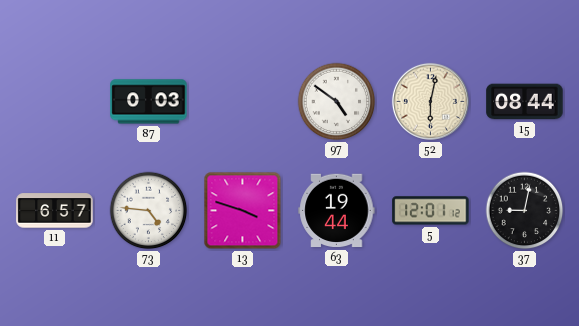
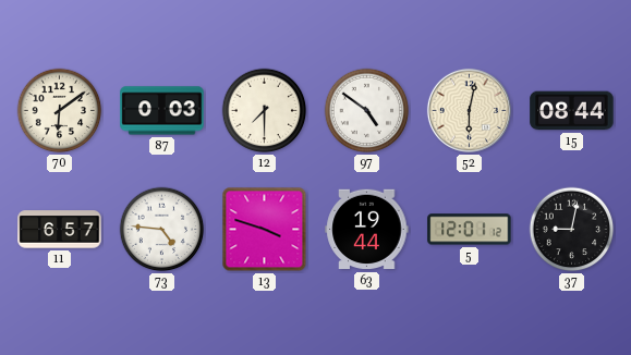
70: none -> 6:09 (60, 111)
12: none -> 7:30 (265, 111)
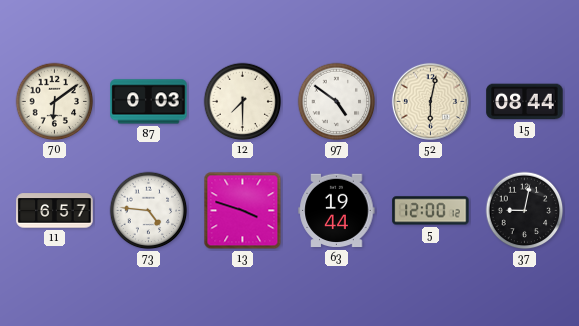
5: 12:01 -> 12:00 (431, 211)
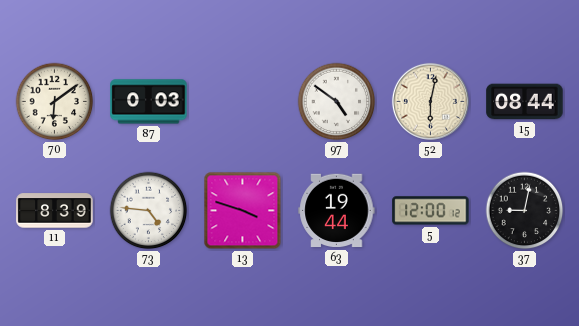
12: 7:30 -> none (243, 102)
11: 6:57 -> 8:39 (55, 211)
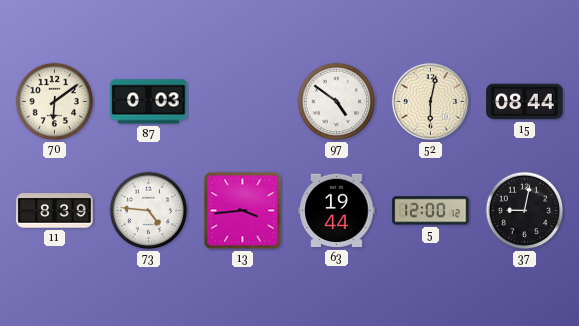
13: 3:48 -> 3:44 (243, 211)
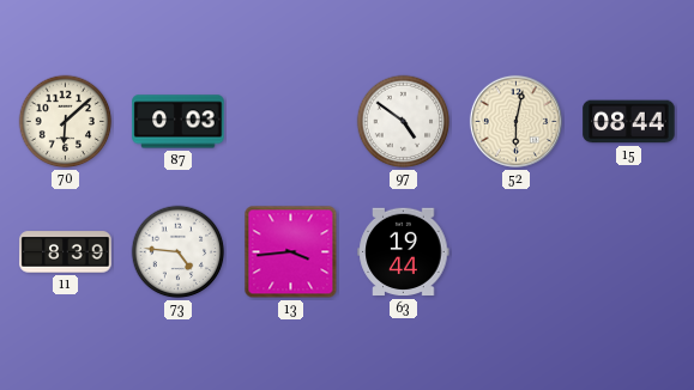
70: 6:09 -> 6:08 (66, 122)
5: 12:00 -> none (431, 211)
37: 9:02 -> none (525, 211)
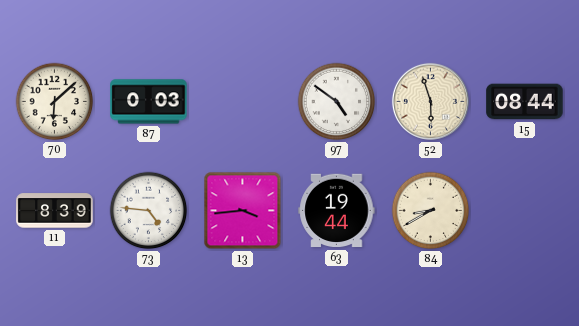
52: 6:02 -> 5:57 (430, 101)
84: none -> 8:40 (431, 211)
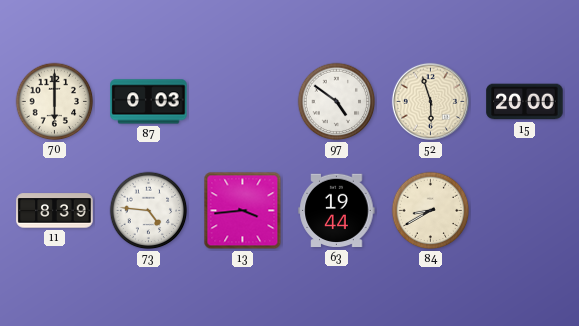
70: 6:08 -> 6:00 (55, 102)
15: 08:44 -> 20:00 (525, 102)
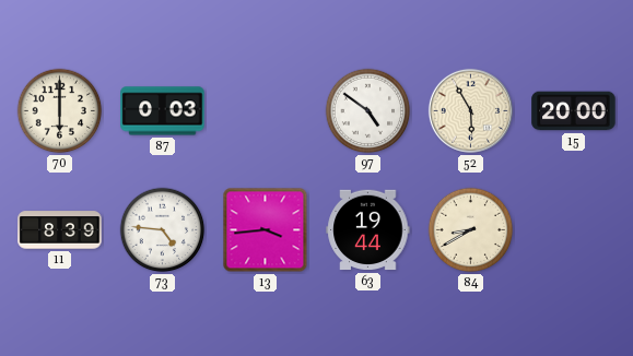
52: 5:57 -> 5:55 (470, 110)
